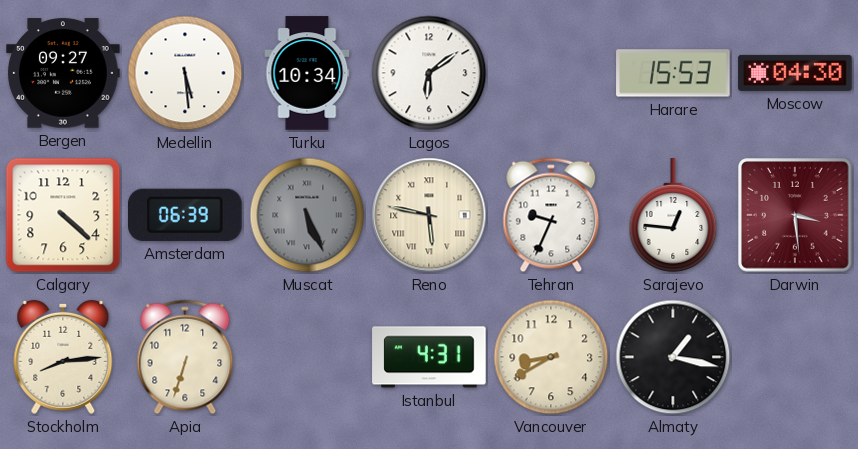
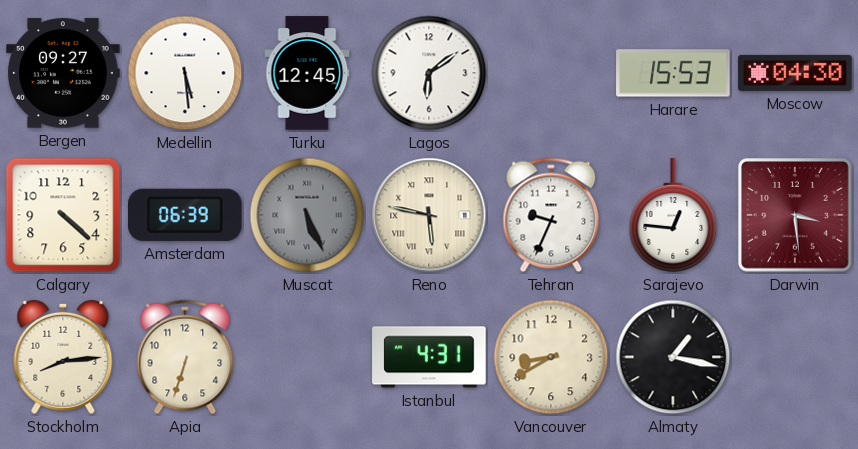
Turku: 10:34 -> 12:45 (307, 73)
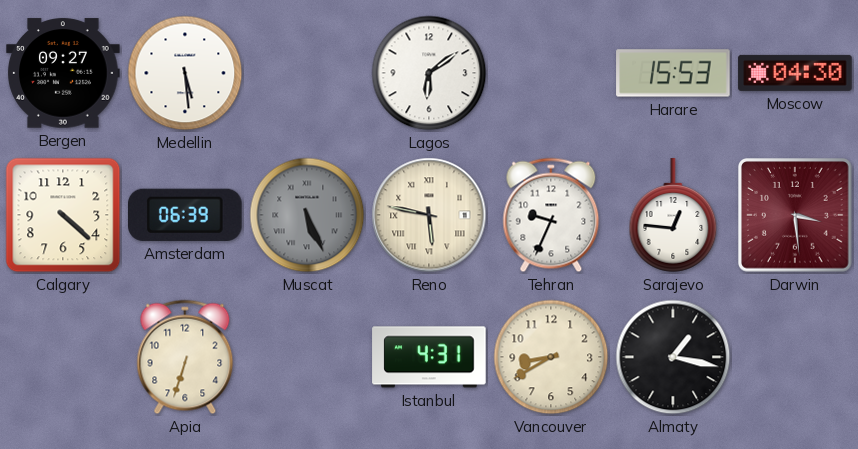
Turku: 12:45 -> none (307, 73)
Stockholm: 8:14 -> none (63, 357)
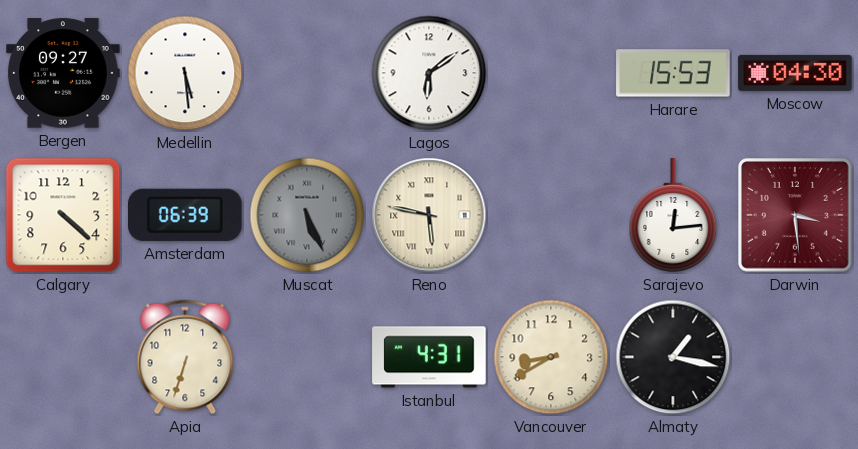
Tehran: 9:34 -> none (551, 215)
Sarajevo: 12:46 -> 12:14 (673, 215)
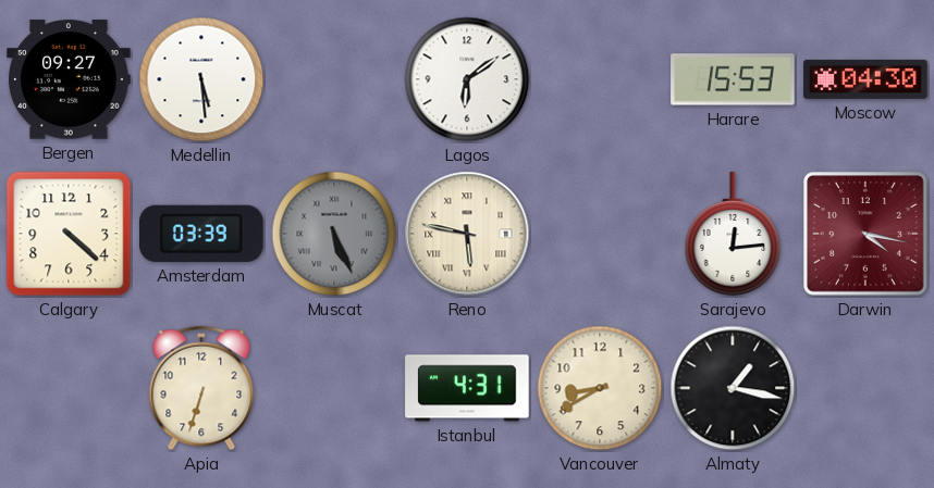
Amsterdam: 06:39 -> 03:39 (202, 234)
Darwin: 3:29 -> 4:17 (867, 235)
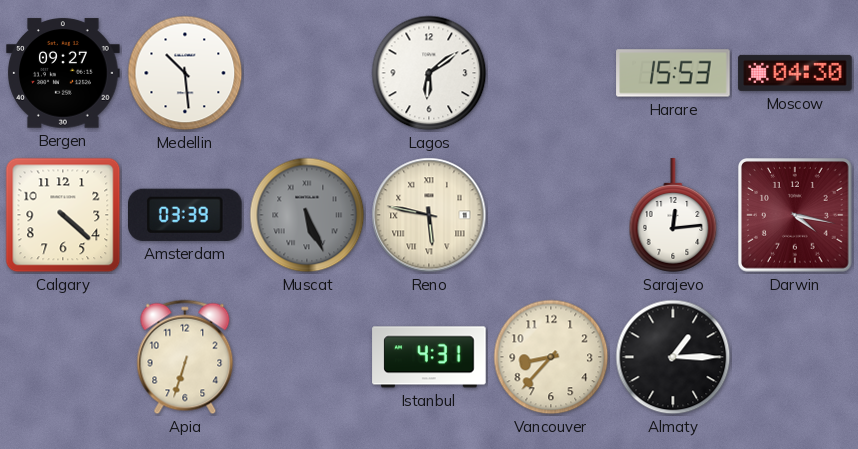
Medellin: 5:29 -> 10:29 (185, 73)
Vancouver: 8:40 -> 8:37 (551, 357)
Almaty: 1:17 -> 1:15 (673, 357)
